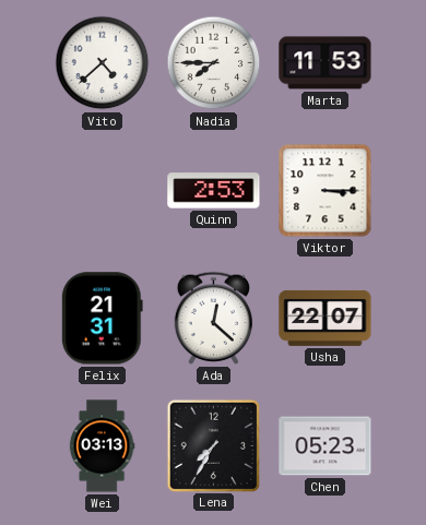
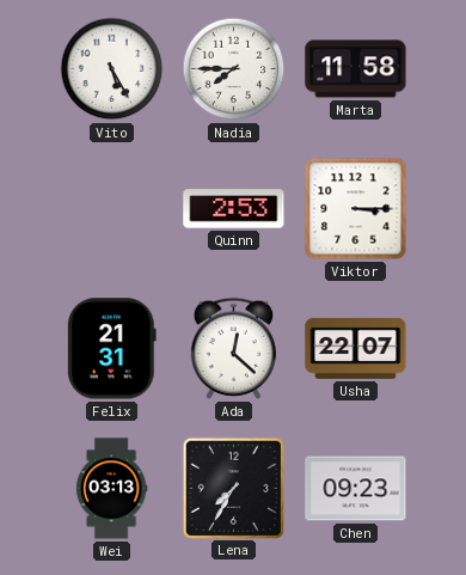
Vito: 4:38 -> 5:25 (112, 69)
Marta: 11:53 -> 11:58 (356, 69)
Chen: 05:23 -> 09:23 (356, 489)
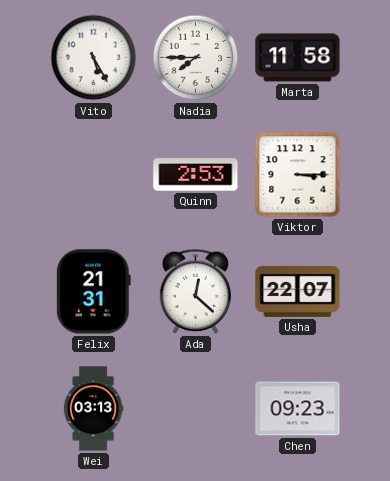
Lena: 7:35 -> none (233, 488)
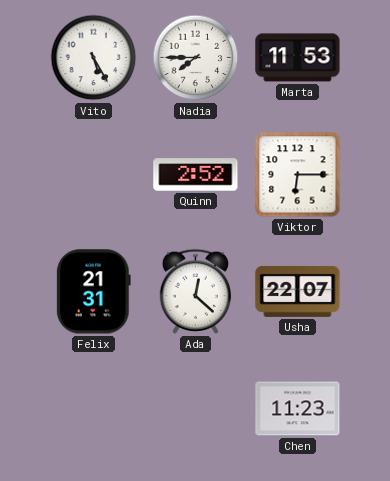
Marta: 11:58 -> 11:53 (298, 58)
Quinn: 2:53 -> 2:52 (196, 175)
Viktor: 3:15 -> 6:15 (298, 175)
Wei: 03:13 -> none (93, 409)
Chen: 09:23 -> 11:23 (298, 409)
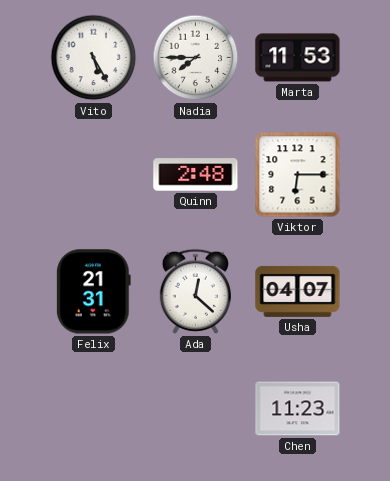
Quinn: 2:52 -> 2:48 (196, 175)
Usha: 22:07 -> 04:07 (298, 291)
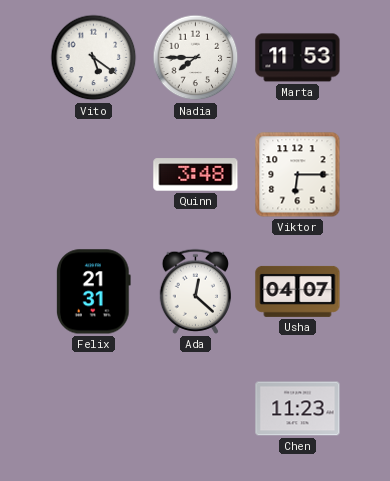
Vito: 5:25 -> 5:21 (94, 58)
Quinn: 2:48 -> 3:48 (196, 175)
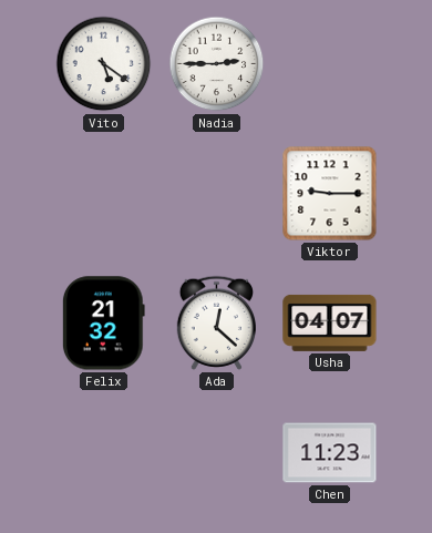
Nadia: 7:45 -> 2:45 (217, 64)
Marta: 11:53 -> none (298, 58)
Quinn: 3:48 -> none (196, 175)
Viktor: 6:15 -> 9:15 (330, 194)
Felix: 21:31 -> 21:32 (103, 324)
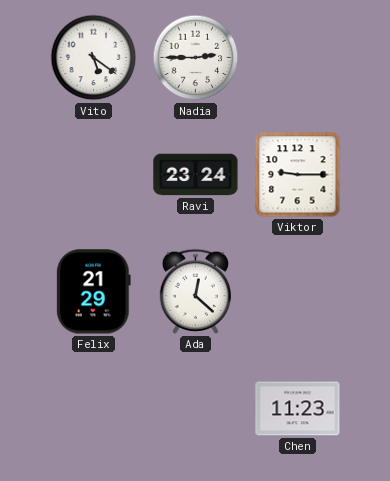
Ravi: none -> 23:24 (196, 175)
Felix: 21:32 -> 21:29 (93, 292)
Usha: 04:07 -> none (330, 322)
